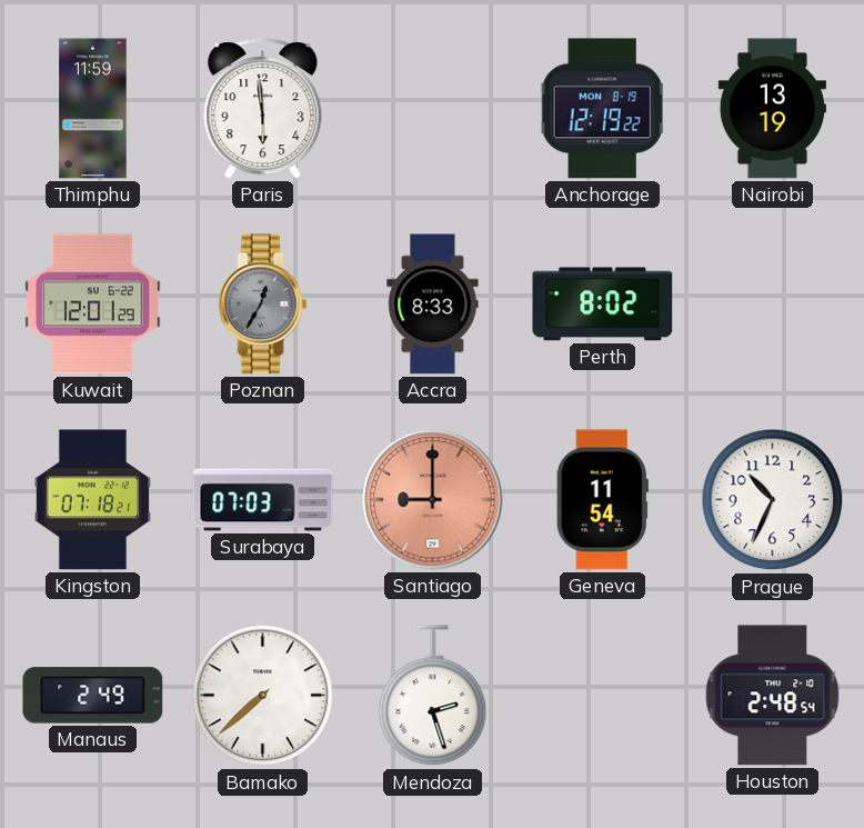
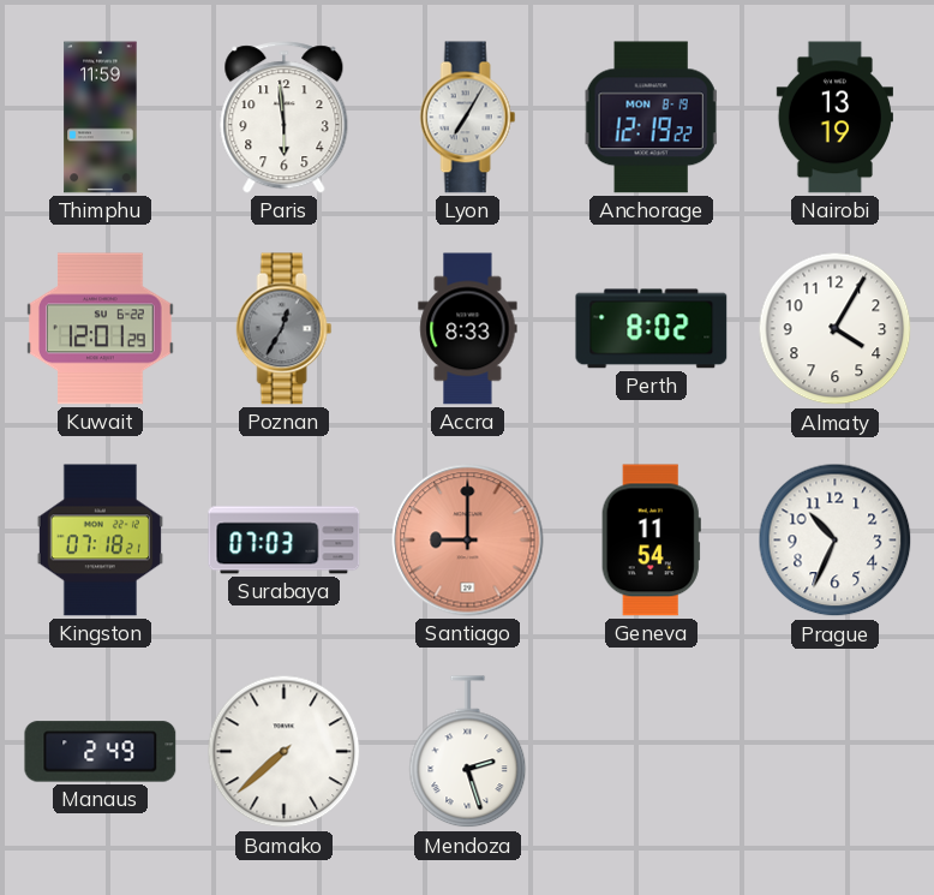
Lyon: none -> 7:05 (468, 118)
Almaty: none -> 4:05 (836, 329)
Houston: 2:48 -> none (773, 696)
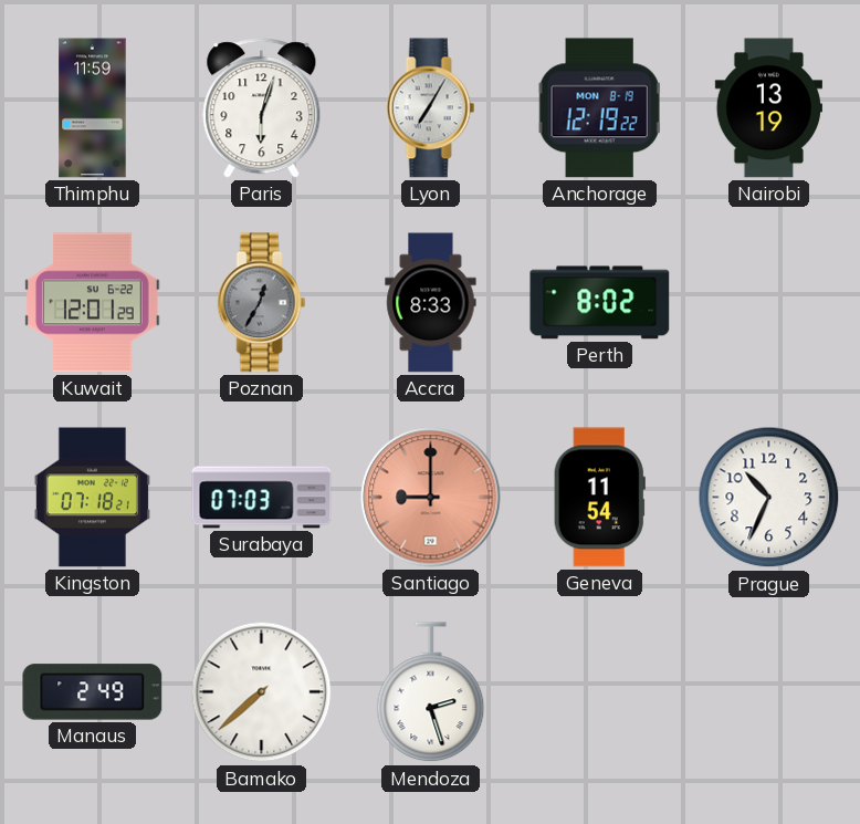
Paris: 5:59 -> 6:03 (262, 108)
Almaty: 4:05 -> none (836, 329)
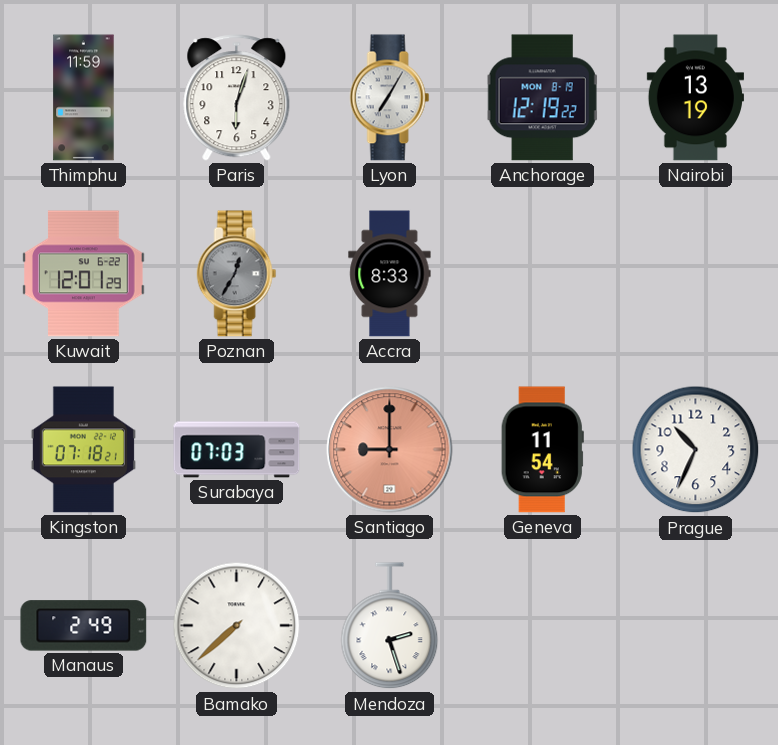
Perth: 8:02 -> none (600, 303)
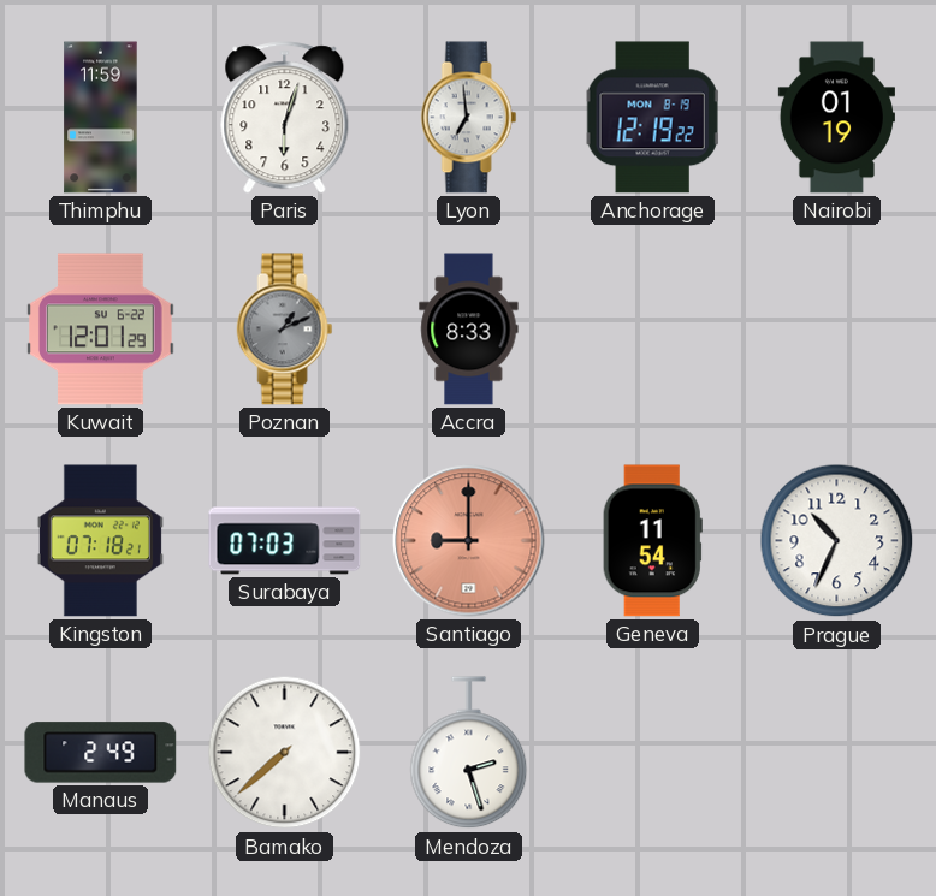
Lyon: 7:05 -> 6:59 (469, 118)
Nairobi: 13:19 -> 01:19 (836, 118)
Poznan: 12:35 -> 1:11 (285, 330)
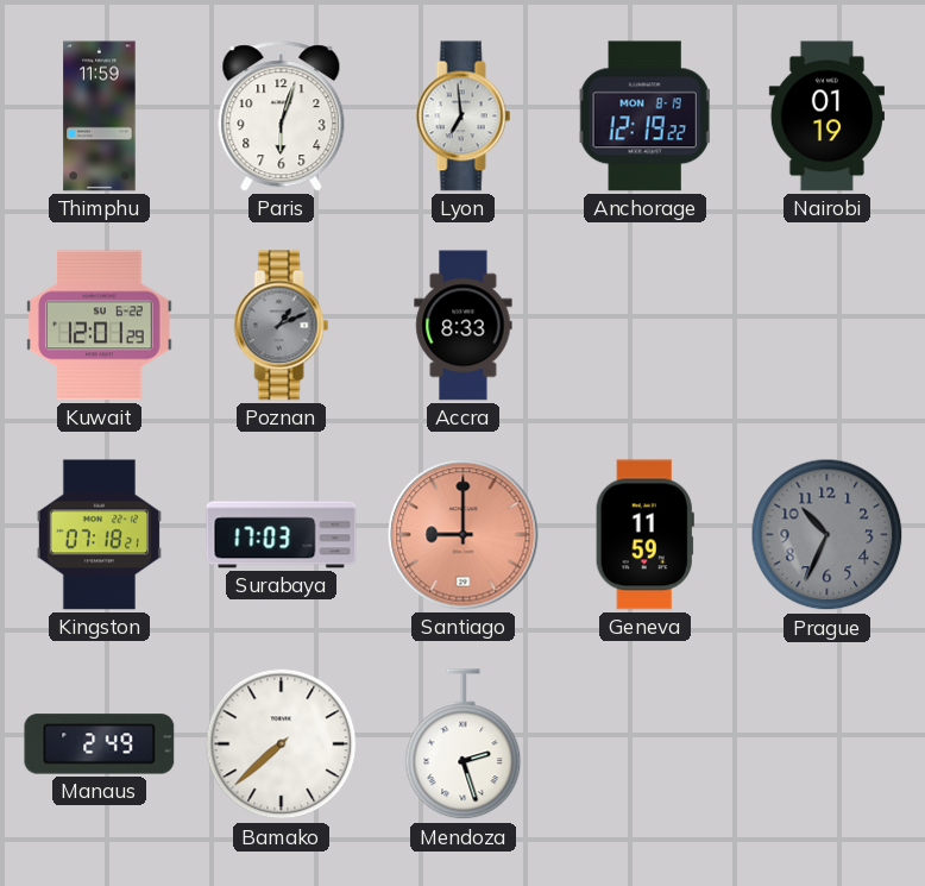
Surabaya: 07:03 -> 17:03 (282, 535)
Geneva: 11:54 -> 11:59 (644, 535)
Prague dial: white -> grey (828, 535)
